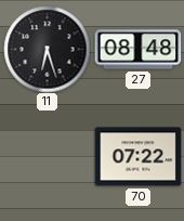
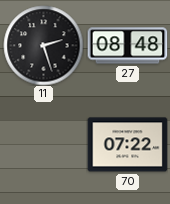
11: 6:27 -> 2:27 (43, 45)
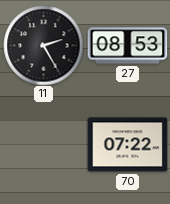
11: 2:27 -> 2:25 (43, 45)
27: 08:48 -> 08:53 (127, 46)
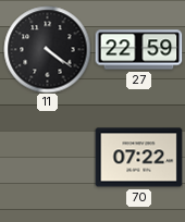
11: 2:25 -> 4:21 (47, 49)
27: 08:53 -> 22:59 (138, 50)
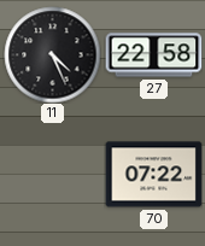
11: 4:21 -> 4:26 (52, 54)
27: 22:59 -> 22:58 (153, 55)
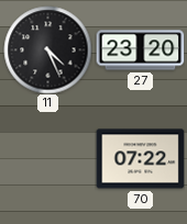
27: 22:58 -> 23:20 (140, 51)
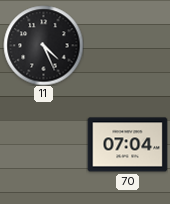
27: 23:20 -> none (140, 51)
70: 07:22 -> 07:04 (127, 145)
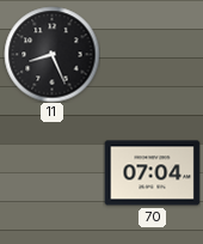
11: 4:26 -> 8:26 (51, 54)
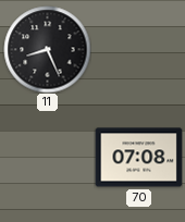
70: 07:04 -> 07:08 (138, 158)
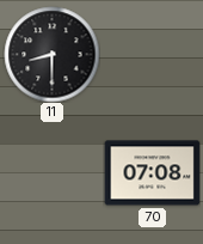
11: 8:26 -> 8:30 (51, 54)
